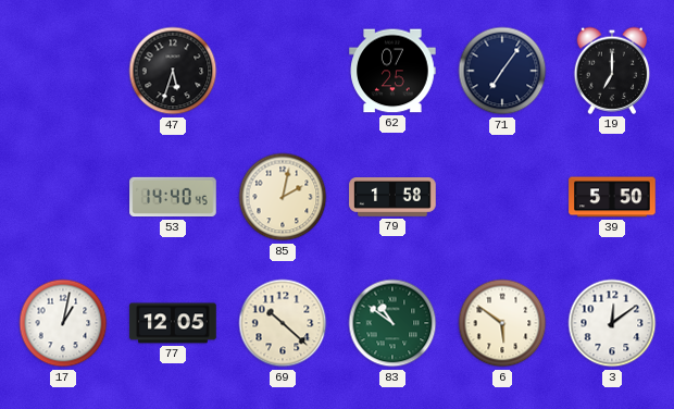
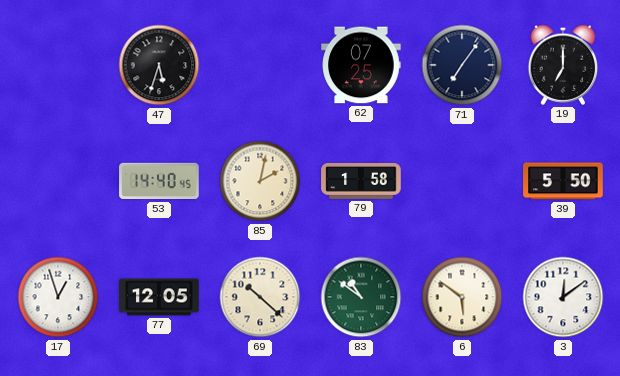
17: 1:02 -> 12:57 (58, 297)
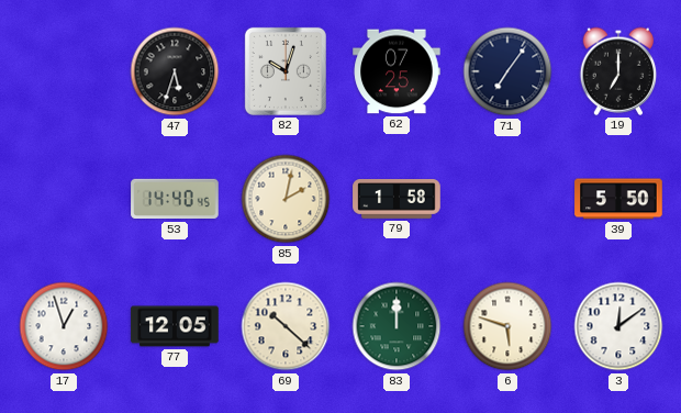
82: none -> 10:03 (286, 71)
83: 10:51 -> 12:00 (397, 326)
6: 5:51 -> 5:48 (507, 326)
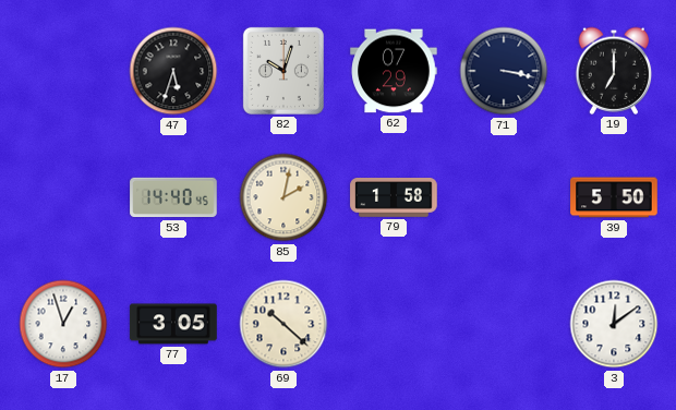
62: 07:25 -> 07:29 (394, 71)
71: 7:06 -> 3:17 (504, 71)
77: 12:05 -> 3:05 (173, 324)
83: 12:00 -> none (397, 326)
6: 5:48 -> none (507, 326)
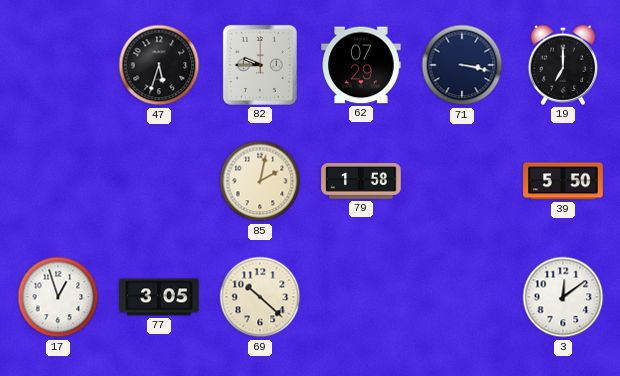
82: 10:03 -> 9:45 (260, 65)
53: 14:40 -> none (173, 197)
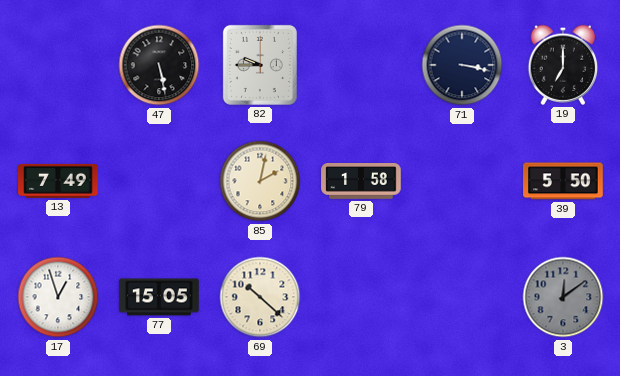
47: 5:33 -> 5:28 (159, 65)
62: 07:29 -> none (361, 65)
13: none -> 7:49 (58, 181)
77: 3:05 -> 15:05 (159, 297)
3 dial: white -> grey (563, 297)
